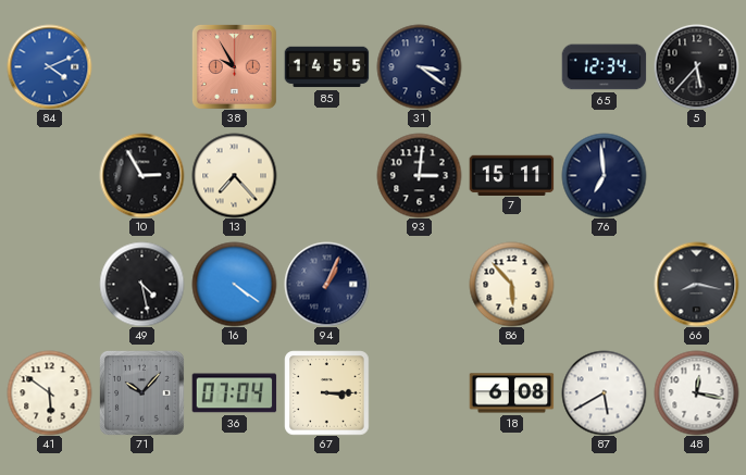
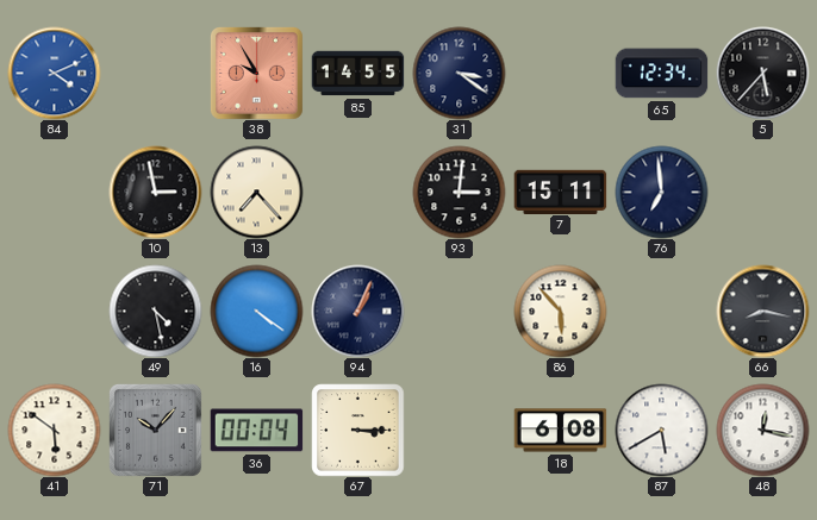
10: 2:55 -> 2:58 (155, 192)
36: 07:04 -> 00:04 (256, 431)
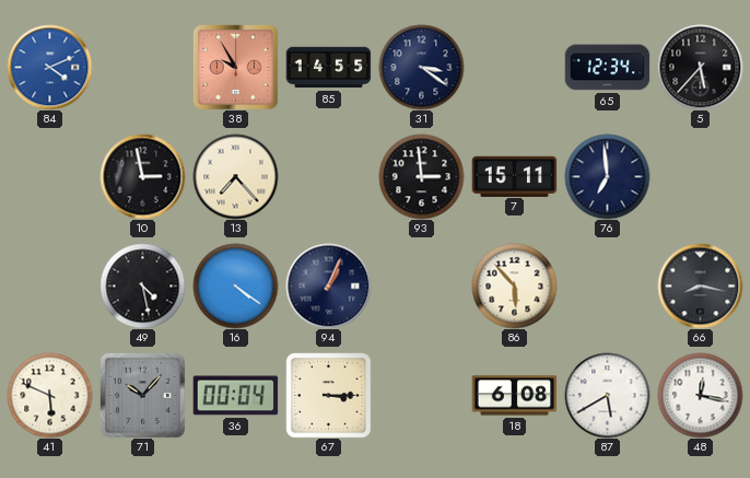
93: 3:01 -> 2:59 (421, 176)
41: 5:51 -> 5:49 (49, 395)
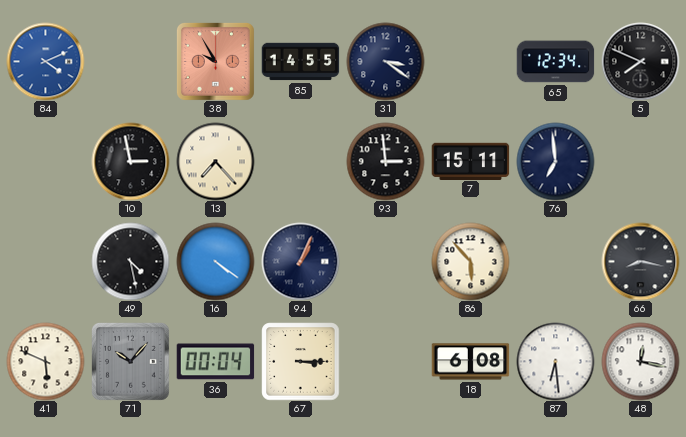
5: 5:37 -> 7:49 (640, 61)
87: 5:40 -> 6:29 (555, 361)
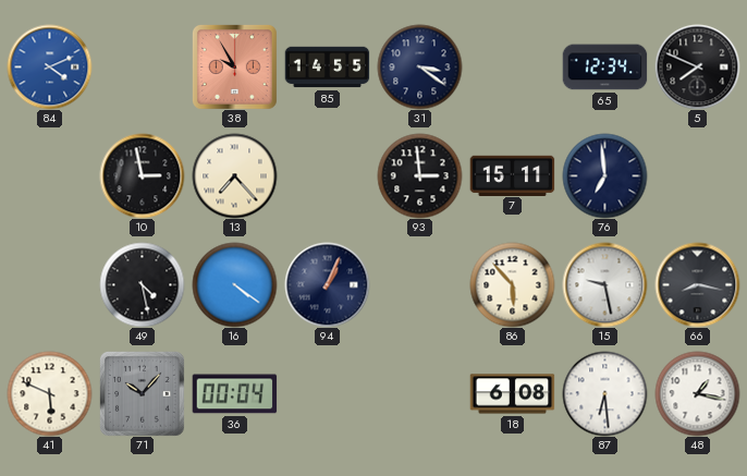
15: none -> 9:28 (604, 284)
67: 3:15 -> none (300, 361)
48: 12:17 -> 1:17 (697, 393)
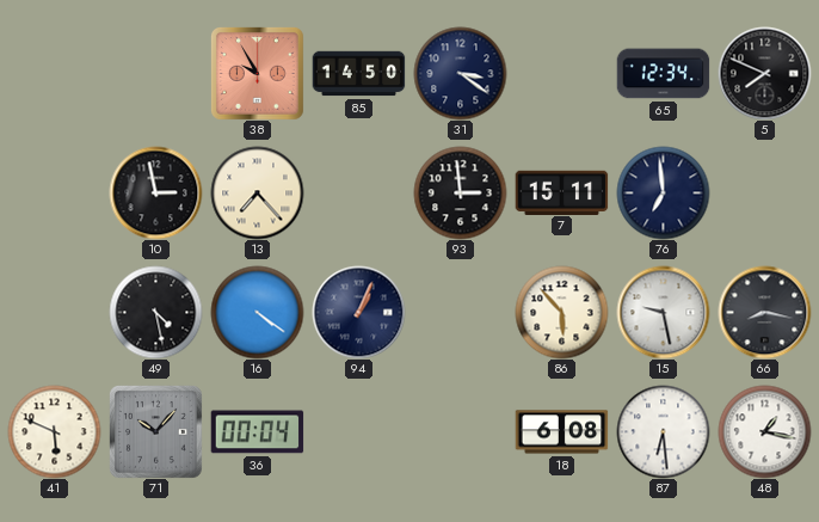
84: 4:11 -> none (49, 66)
85: 14:55 -> 14:50 (358, 74)
